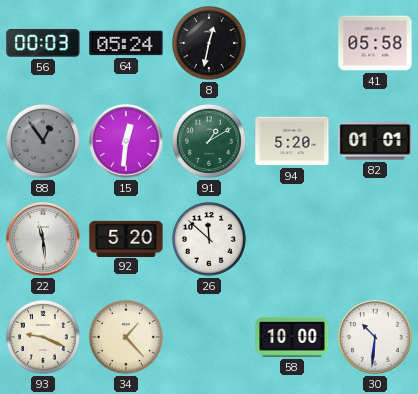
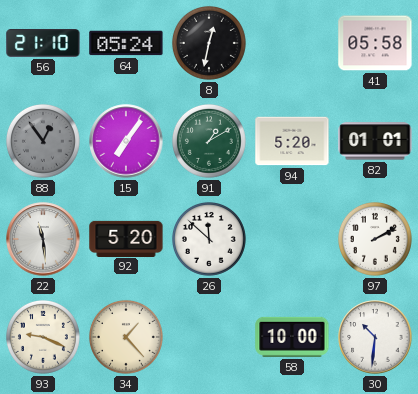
56: 00:03 -> 21:10 (43, 44)
15: 12:31 -> 7:06 (126, 141)
97: none -> 2:10 (375, 239)
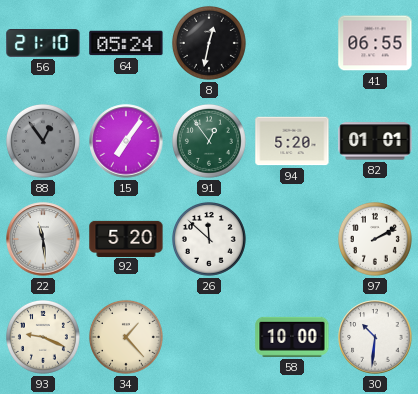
41: 05:58 -> 06:55 (375, 43)
91: 1:10 -> 12:54 (209, 141)
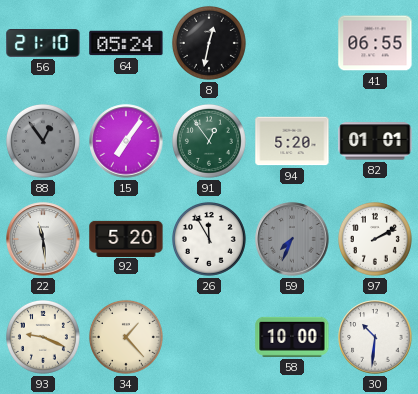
26: 11:52 -> 11:55 (209, 239)
59: none -> 7:34 (292, 239)
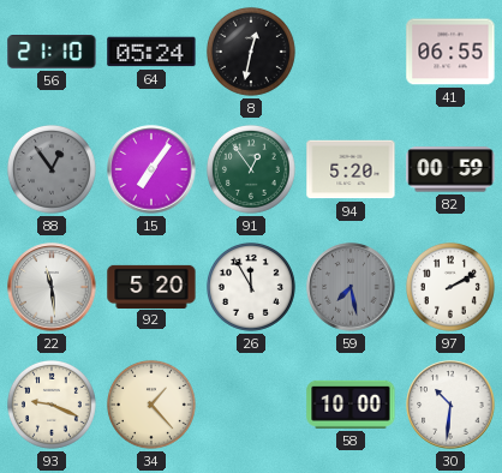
82: 01:01 -> 00:59 (450, 169)
59: 7:34 -> 7:28 (351, 287)
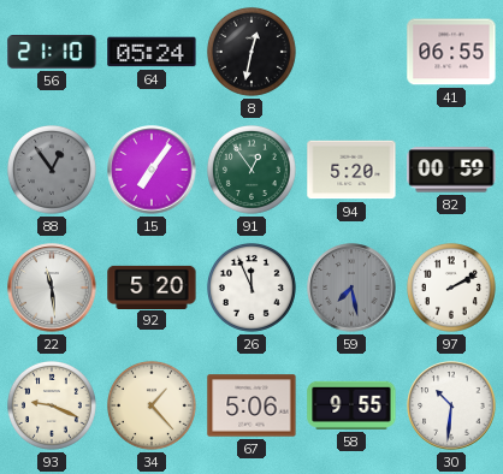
26: 11:55 -> 11:56 (251, 288)
67: none -> 5:06 (251, 405)
58: 10:00 -> 9:55 (351, 405)
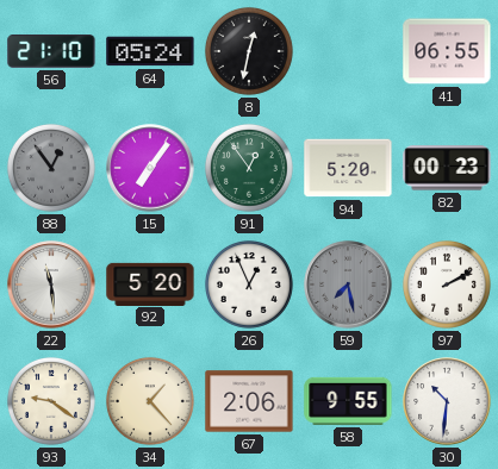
82: 00:59 -> 00:23 (447, 168)
26: 11:56 -> 12:56 (249, 284)
93: 9:19 -> 9:21 (51, 401)
67: 5:06 -> 2:06 (249, 401)
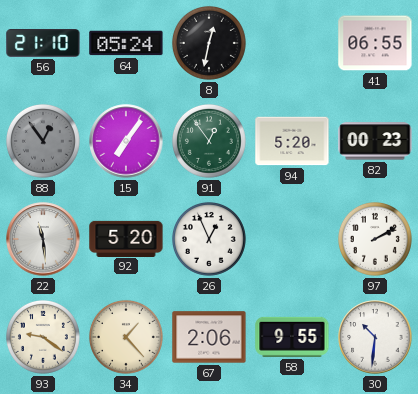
59: 7:28 -> none (348, 284)
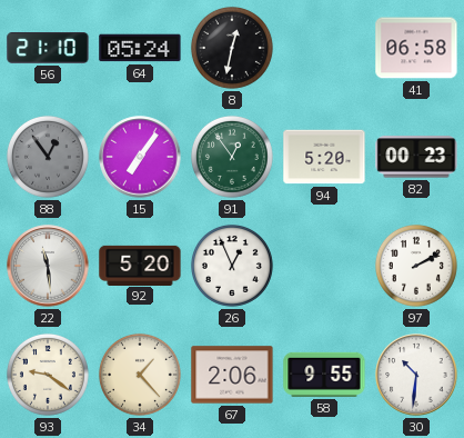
41: 06:55 -> 06:58 (416, 48)
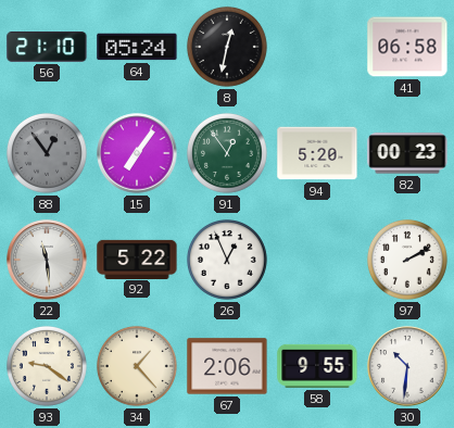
92: 5:20 -> 5:22 (137, 259)
